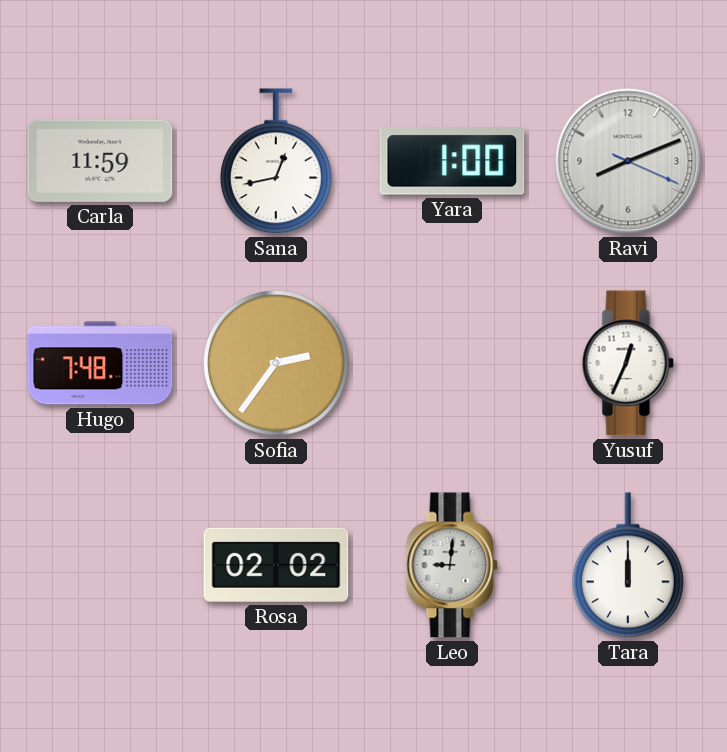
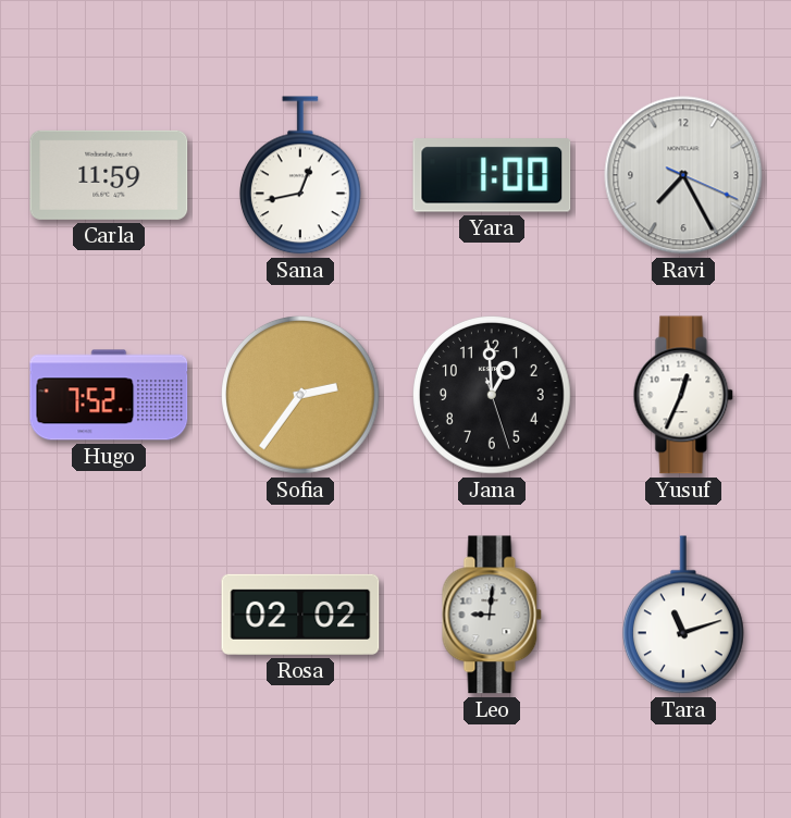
Ravi: 8:11 -> 7:25 (683, 175)
Hugo: 7:48 -> 7:52 (109, 395)
Jana: none -> 12:59 (493, 396)
Tara: 12:00 -> 11:12 (683, 615)
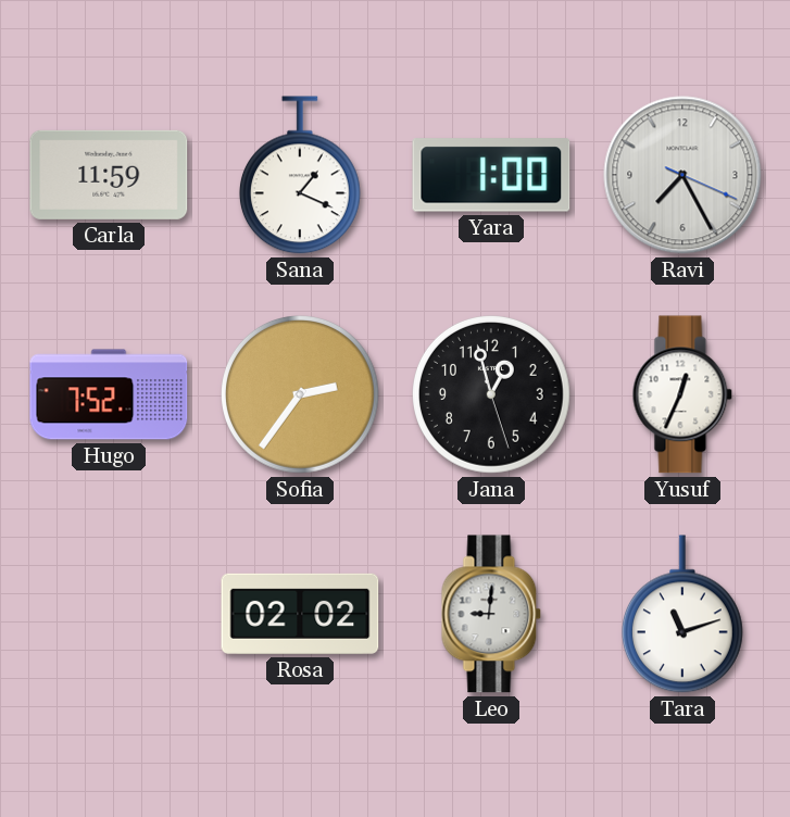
Sana: 12:43 -> 1:19 (300, 175)
Jana: 12:59 -> 12:57 (492, 395)
